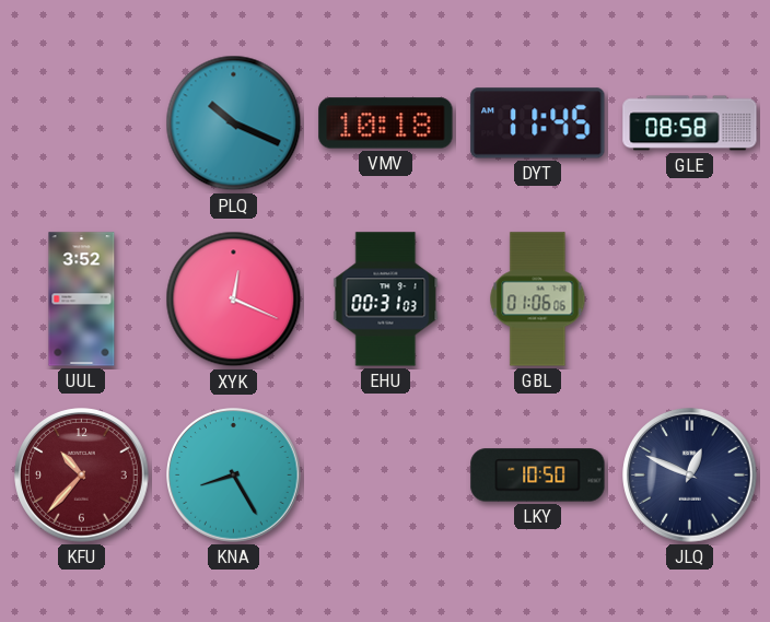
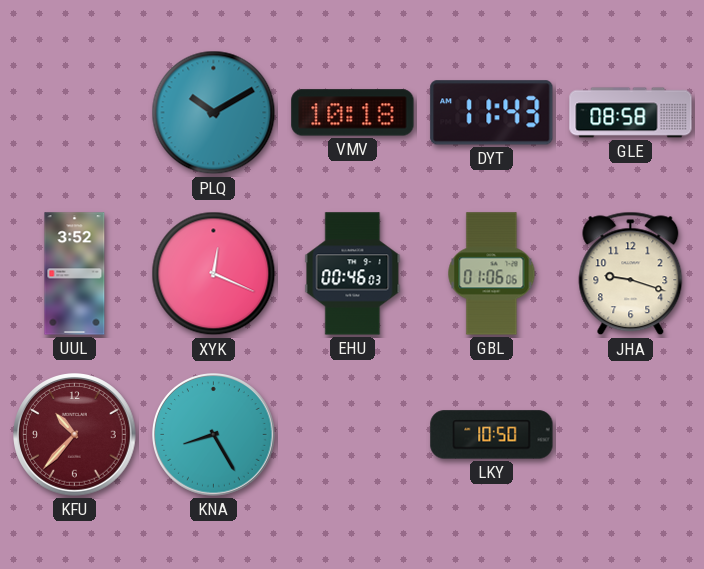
PLQ: 10:19 -> 10:10 (214, 113)
DYT: 11:45 -> 11:43 (492, 113)
EHU: 00:31 -> 00:46 (353, 274)
JHA: none -> 9:18 (631, 274)
JLQ: 12:49 -> none (690, 476)
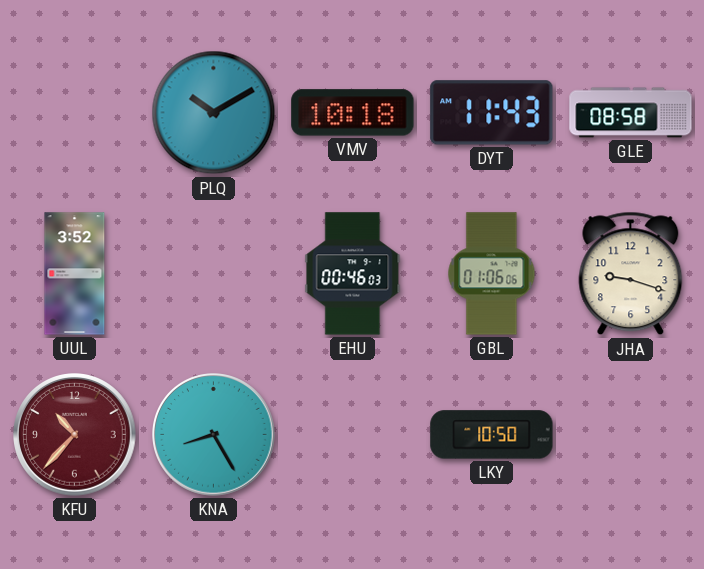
XYK: 12:19 -> none (214, 274)
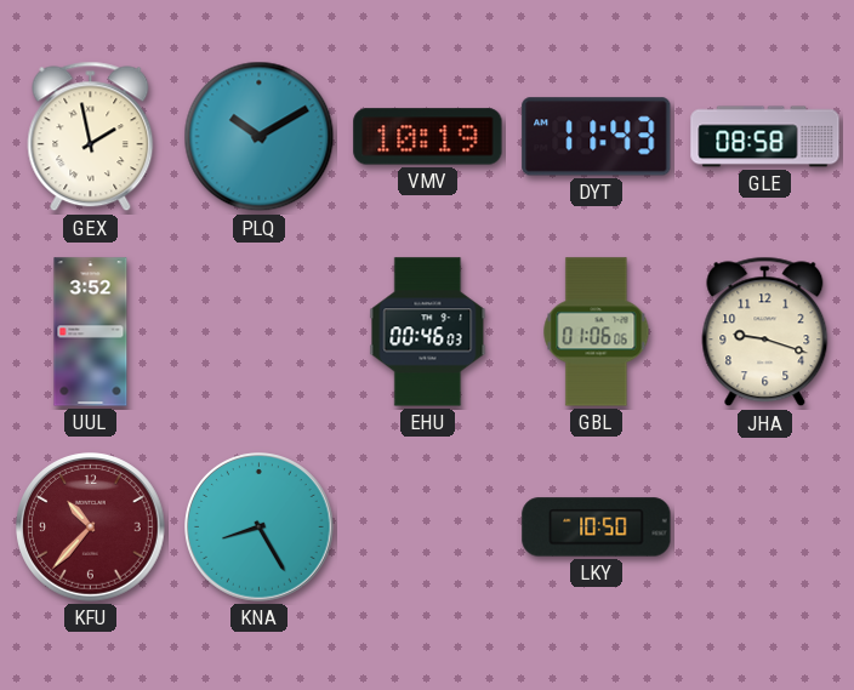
GEX: none -> 1:58 (91, 137)
VMV: 10:18 -> 10:19 (428, 137)
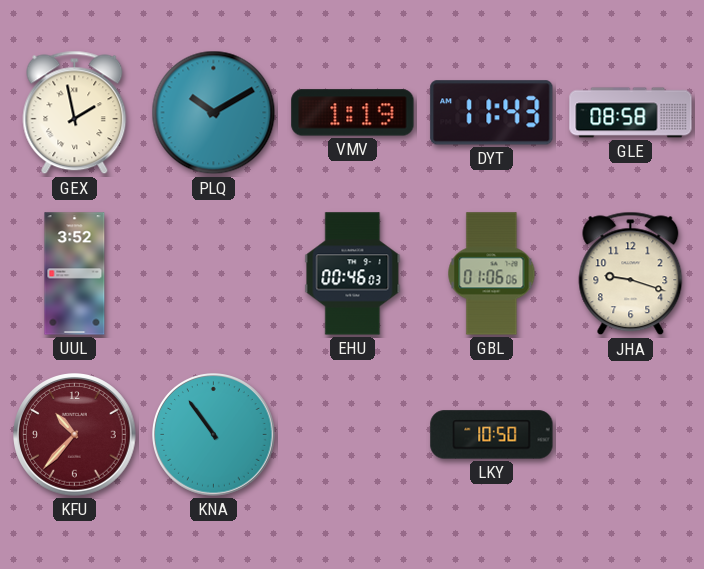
VMV: 10:19 -> 1:19 (353, 113)
KNA: 8:25 -> 10:54 (214, 435)
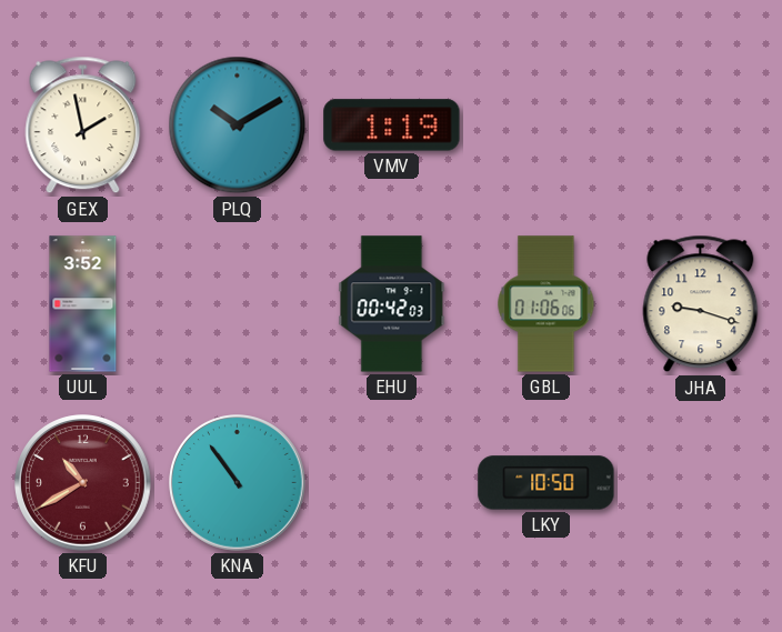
DYT: 11:43 -> none (492, 113)
GLE: 08:58 -> none (631, 113)
EHU: 00:46 -> 00:42 (392, 304)
KFU: 10:37 -> 10:40 (83, 483)
